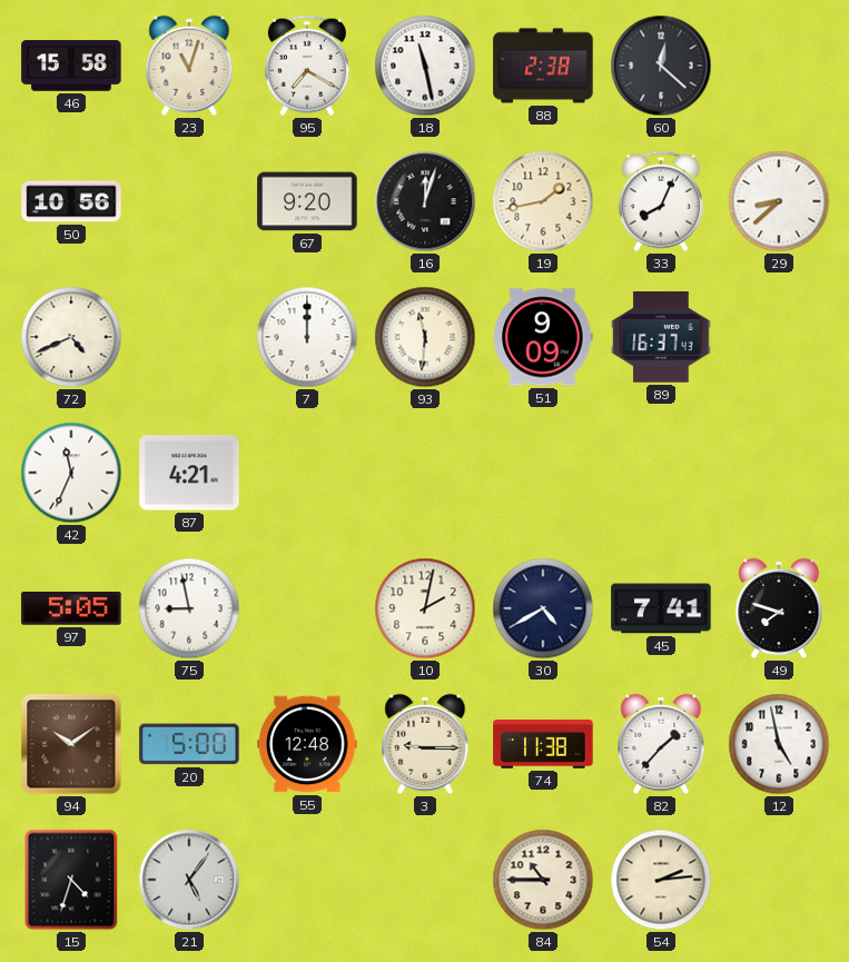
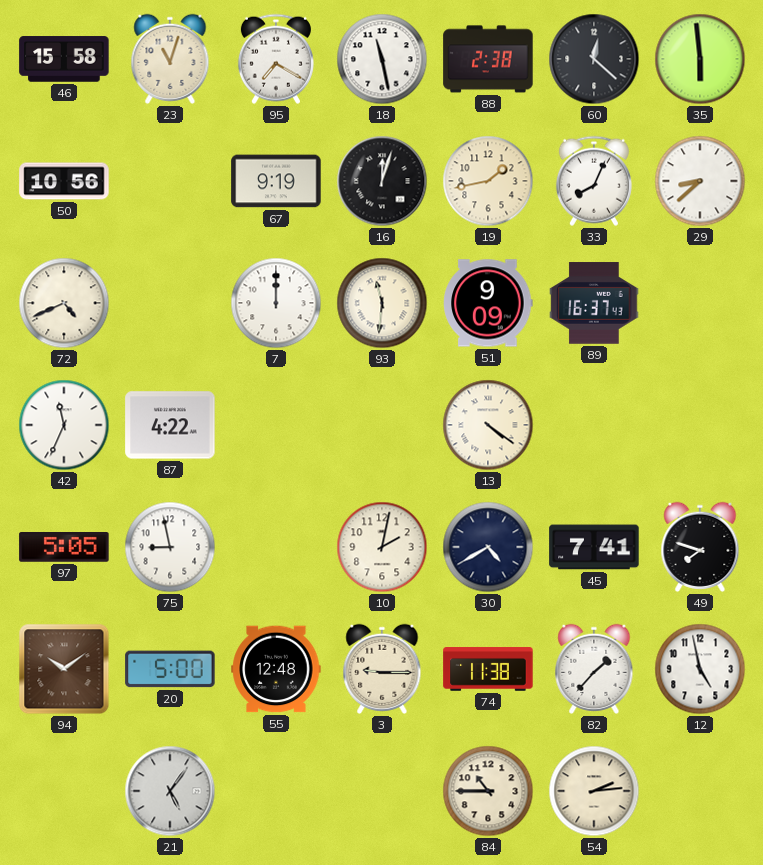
35: none -> 5:59 (700, 59)
67: 9:20 -> 9:19 (276, 181)
87: 4:21 -> 4:22 (170, 425)
13: none -> 4:21 (488, 425)
15: 4:33 -> none (71, 880)
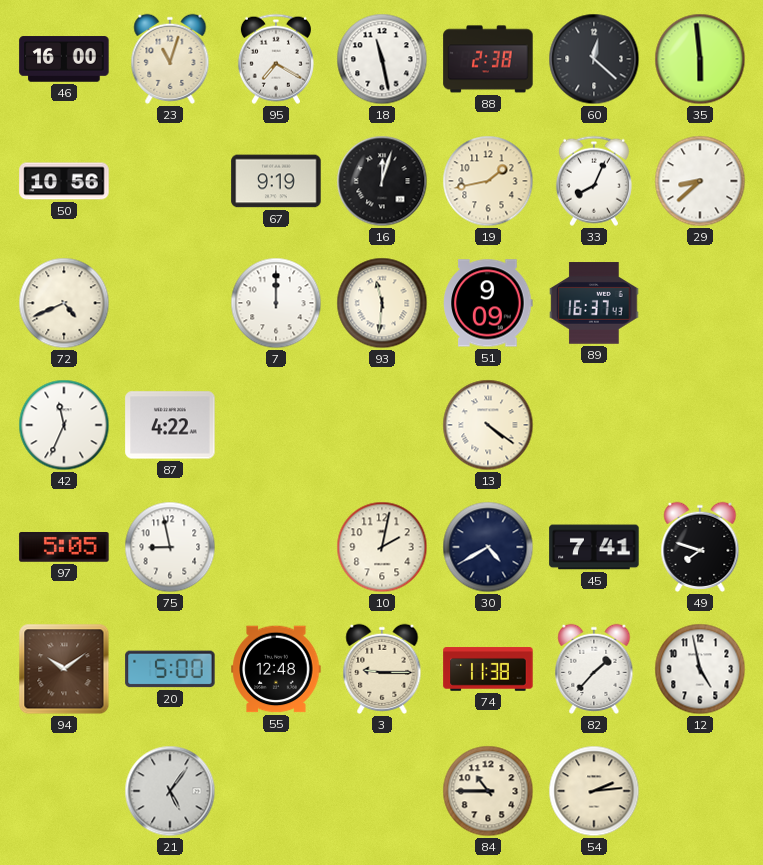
46: 15:58 -> 16:00 (64, 59)
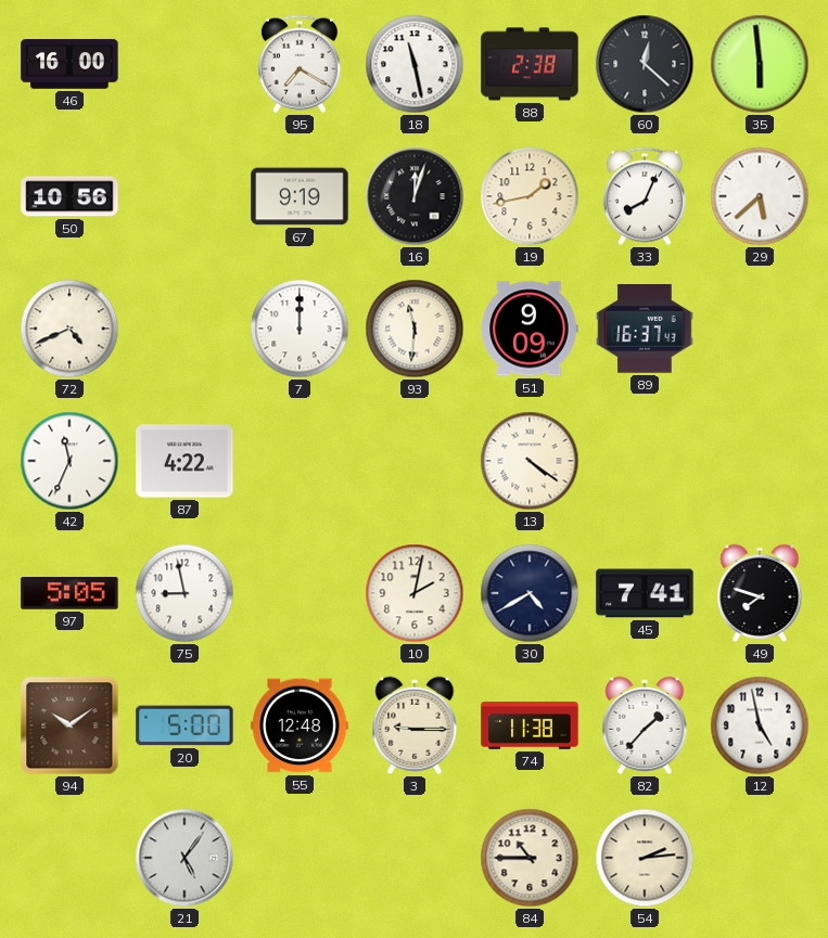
23: 11:03 -> none (170, 59)
29: 8:38 -> 5:38 (760, 196)
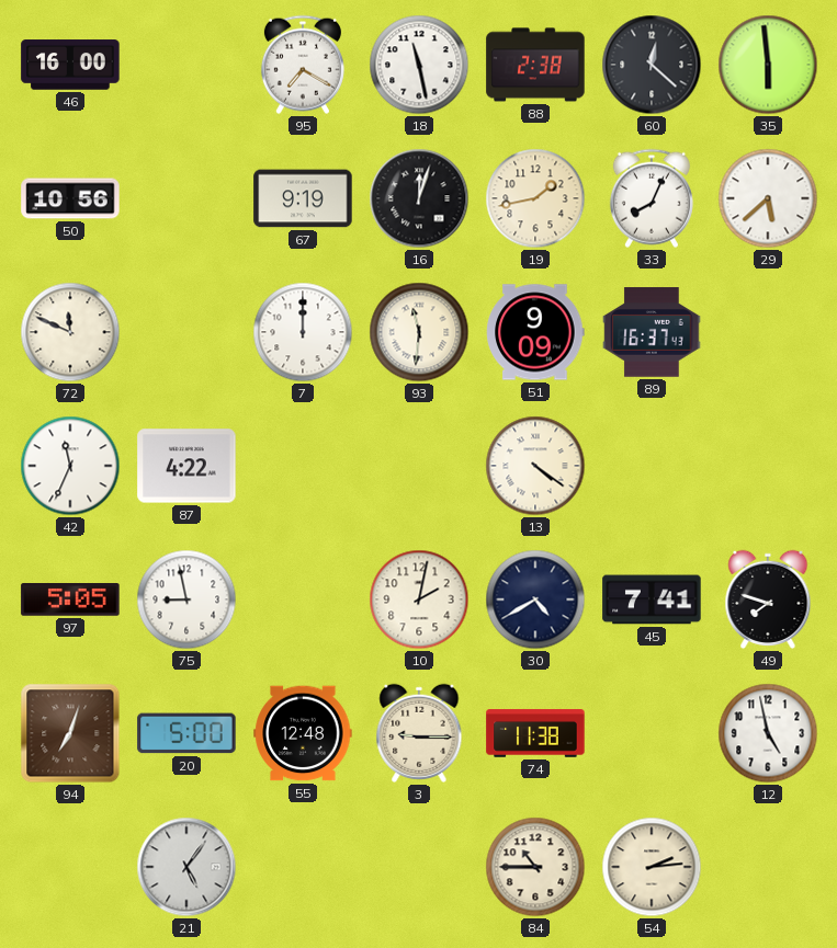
72: 4:41 -> 11:49 (70, 332)
94: 10:09 -> 7:03 (70, 733)
82: 1:37 -> none (645, 725)
